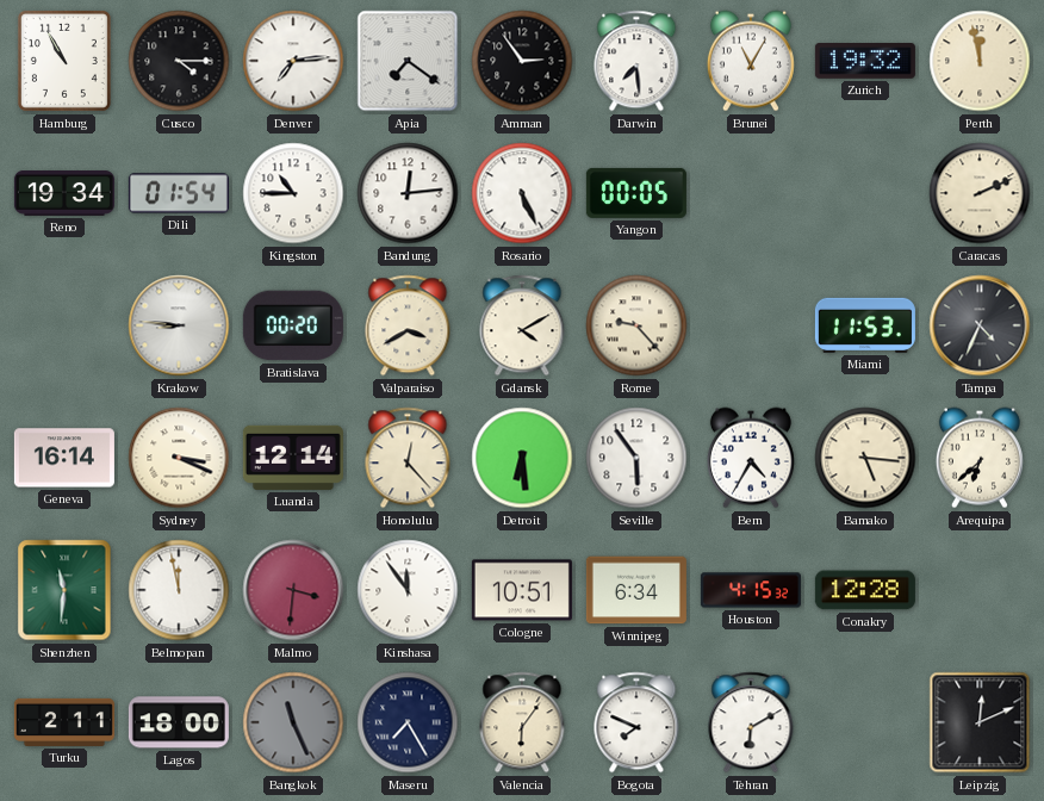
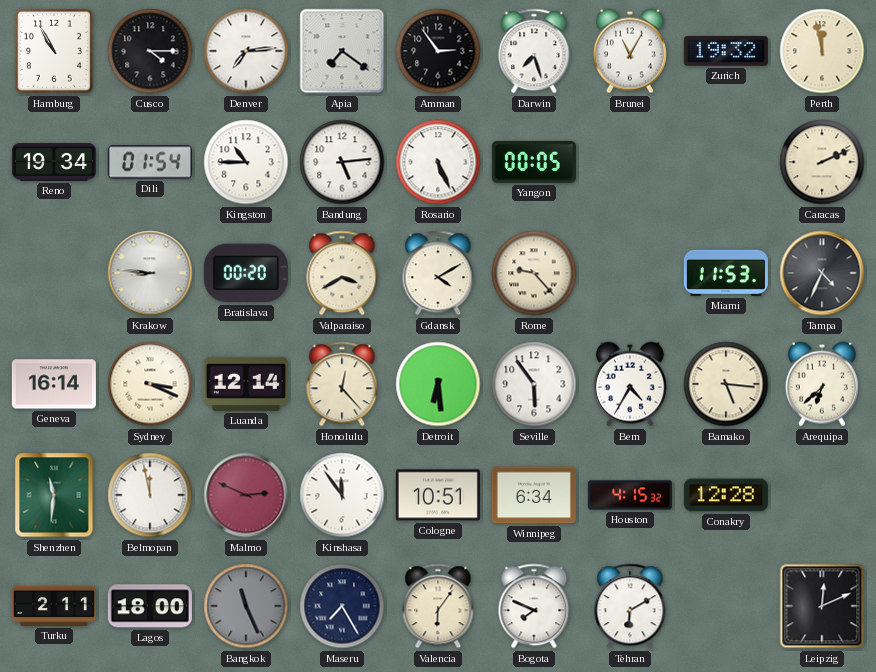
Darwin: 7:29 -> 7:27 (534, 51)
Bandung: 12:14 -> 5:14 (342, 162)
Malmo: 3:31 -> 2:49 (246, 495)
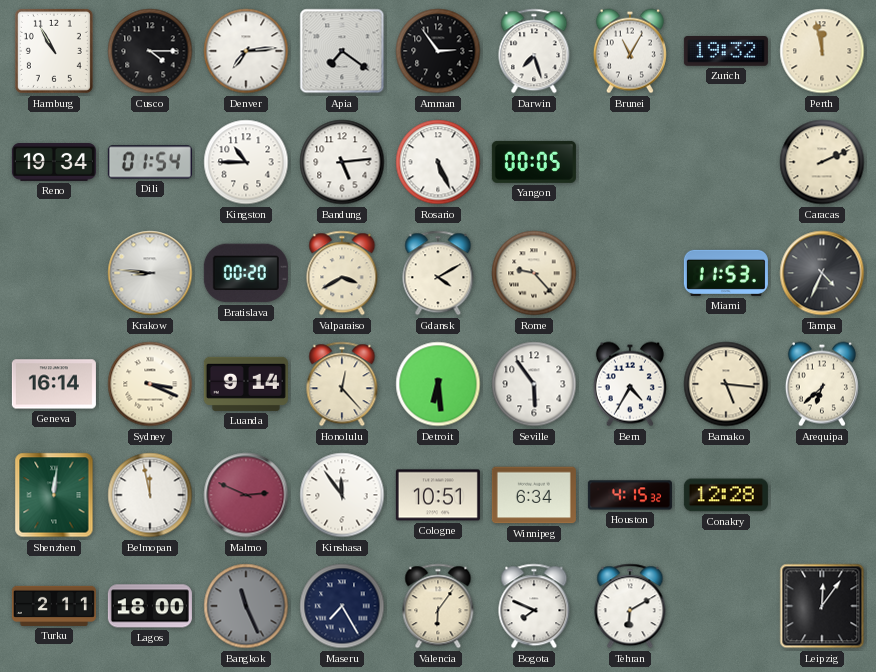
Luanda: 12:14 -> 9:14 (246, 384)
Shenzhen: 11:31 -> 12:01 (54, 495)
Leipzig: 12:11 -> 12:06 (822, 606)
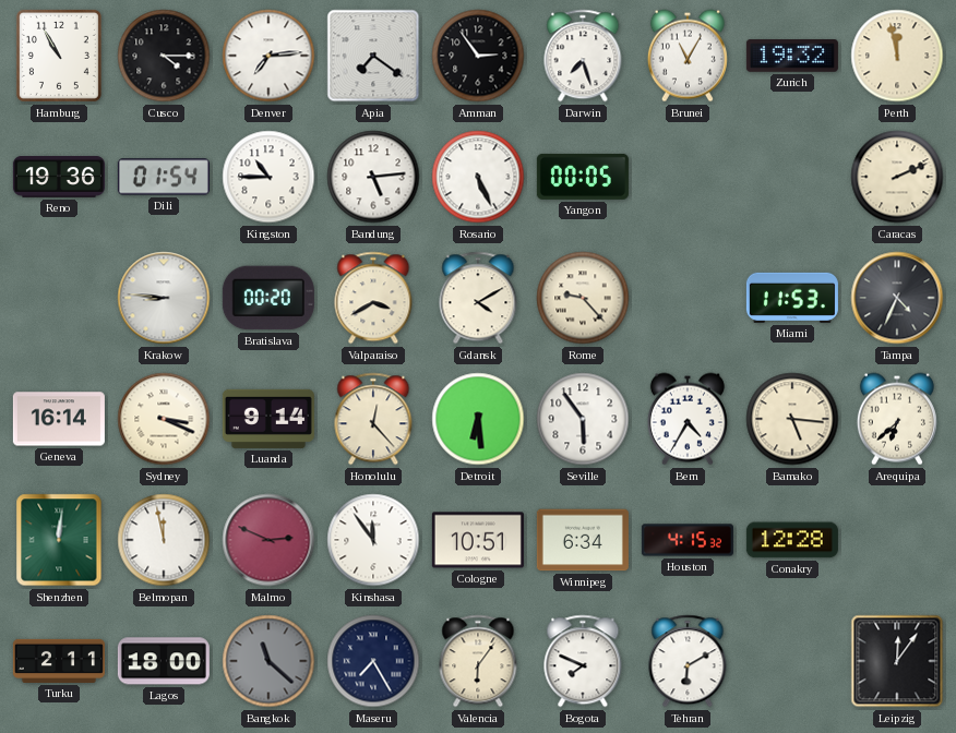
Reno: 19:34 -> 19:36 (59, 178)
Bangkok: 11:26 -> 11:22 (268, 661)
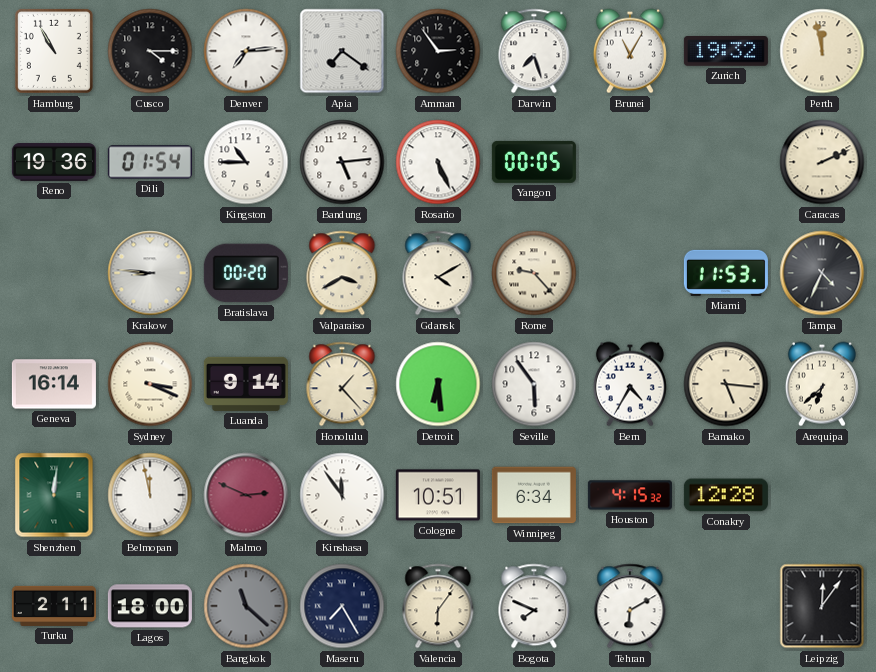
Honolulu: 12:23 -> 1:23 (342, 384)
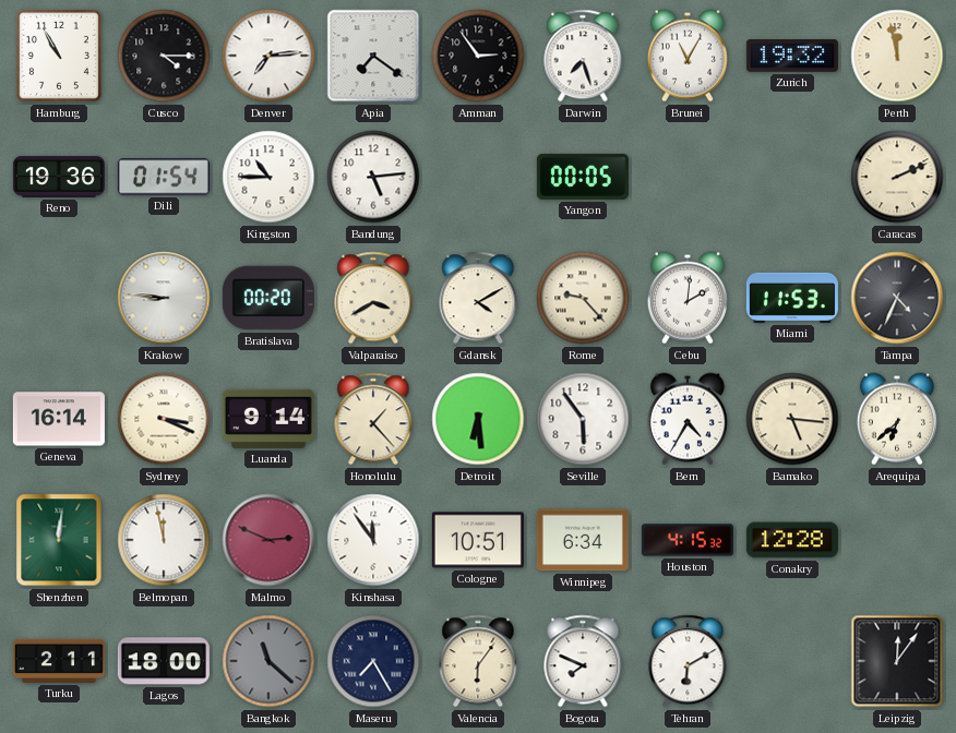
Rosario: 5:26 -> none (438, 162)
Cebu: none -> 2:01 (688, 298)
